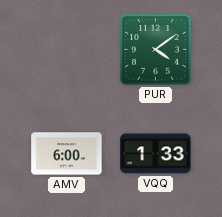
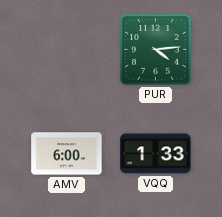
PUR: 4:09 -> 4:14 (156, 50)
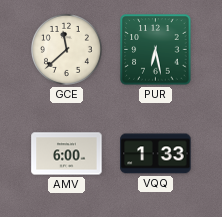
GCE: none -> 11:38 (66, 49)
PUR: 4:14 -> 6:28 (156, 50)
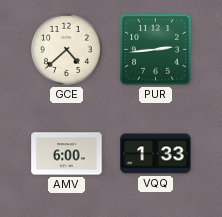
GCE: 11:38 -> 4:38 (66, 49)
PUR: 6:28 -> 2:44 (156, 50)
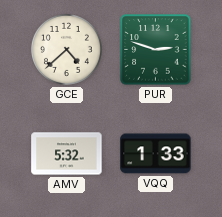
PUR: 2:44 -> 2:48 (156, 50)
AMV: 6:00 -> 5:32 (67, 154)
